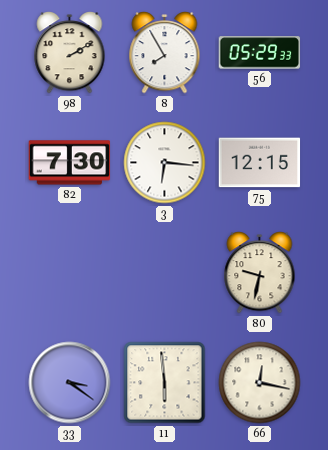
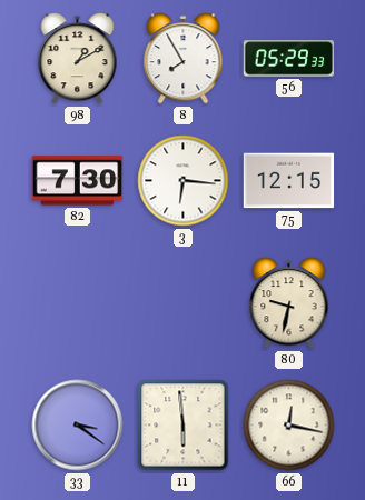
98: 2:10 -> 1:10 (78, 59)
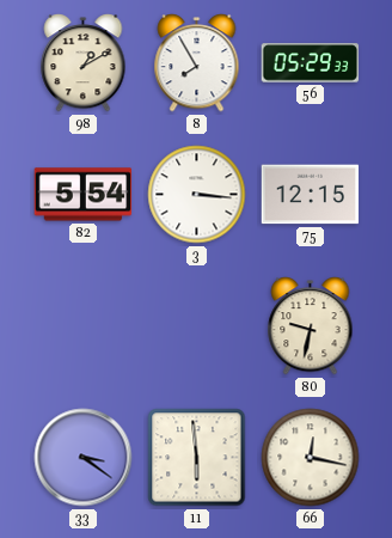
82: 7:30 -> 5:54 (84, 195)
3: 6:16 -> 3:16 (197, 195)
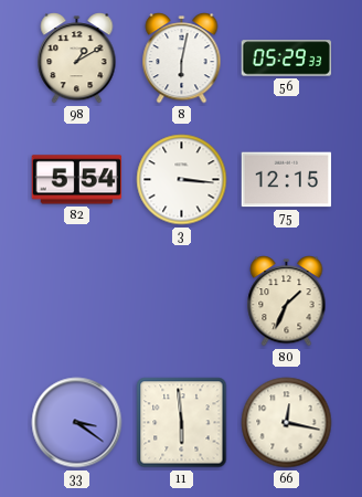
8: 7:55 -> 6:02 (182, 59)
80: 9:32 -> 1:34 (287, 302)
